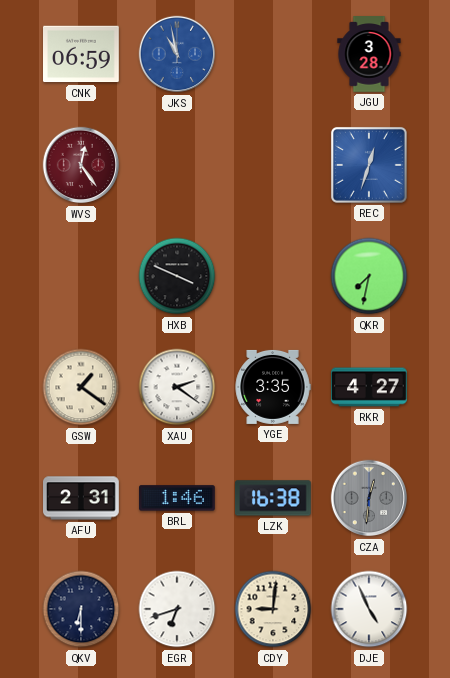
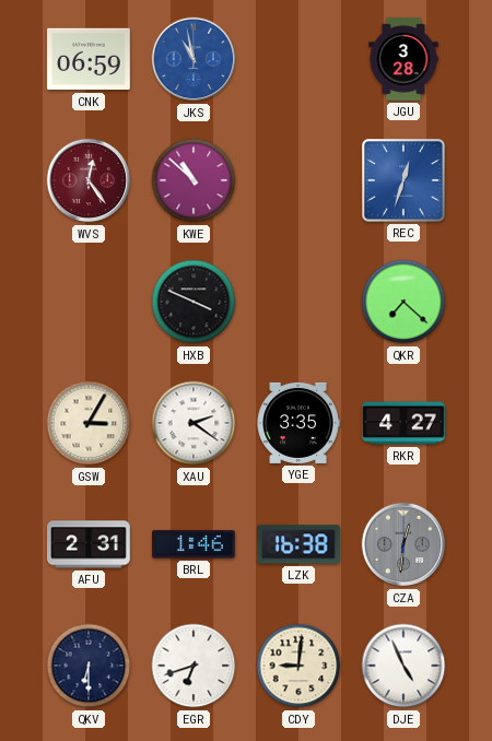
KWE: none -> 10:52 (194, 180)
QKR: 7:32 -> 7:22 (403, 302)
GSW: 1:21 -> 3:05 (89, 423)
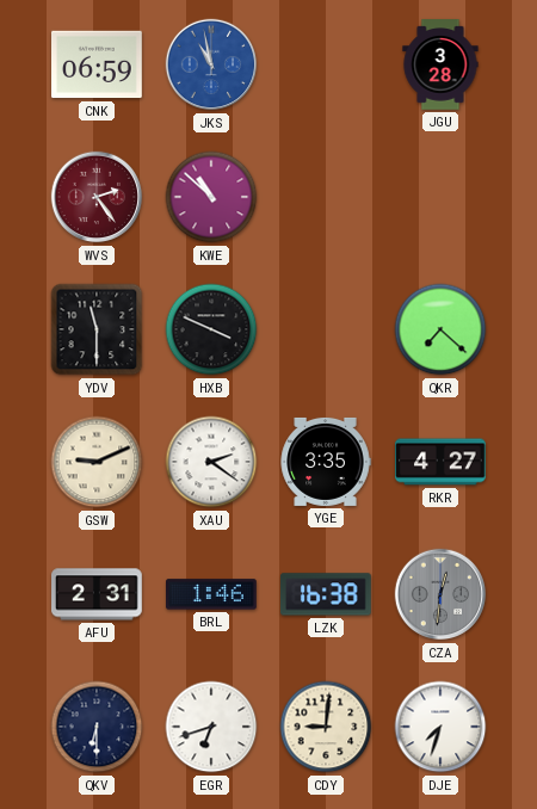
WVS: 12:24 -> 2:24 (97, 197)
REC: 12:33 -> none (403, 180)
YDV: none -> 11:30 (97, 329)
GSW: 3:05 -> 9:11 (97, 462)
DJE: 4:56 -> 7:33 (440, 727)
